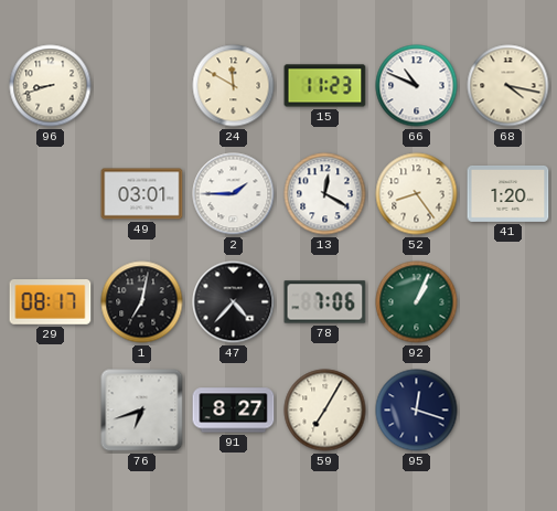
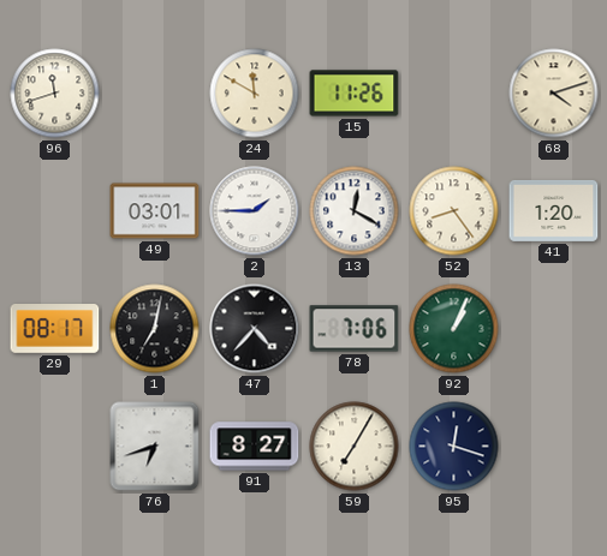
96: 8:42 -> 11:42 (55, 94)
15: 11:23 -> 11:26 (355, 94)
66: 10:49 -> none (417, 86)
68: 4:17 -> 4:12 (554, 94)
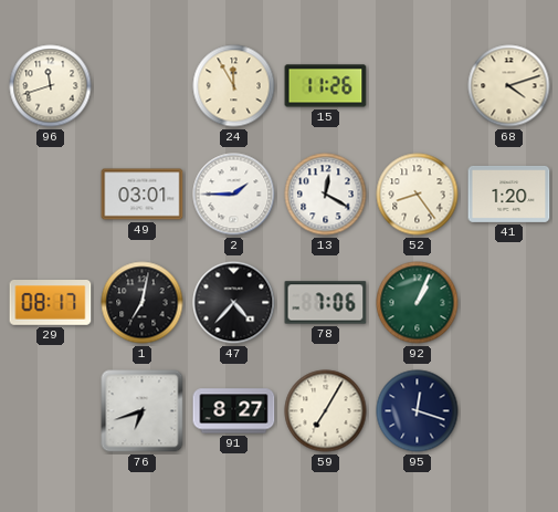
24: 11:50 -> 11:55 (234, 86)
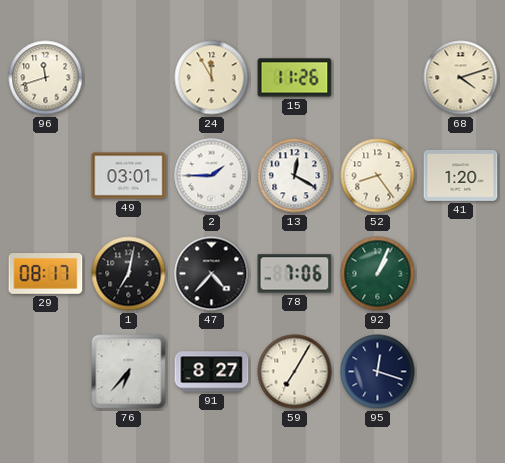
76: 6:42 -> 6:37 (129, 372)
